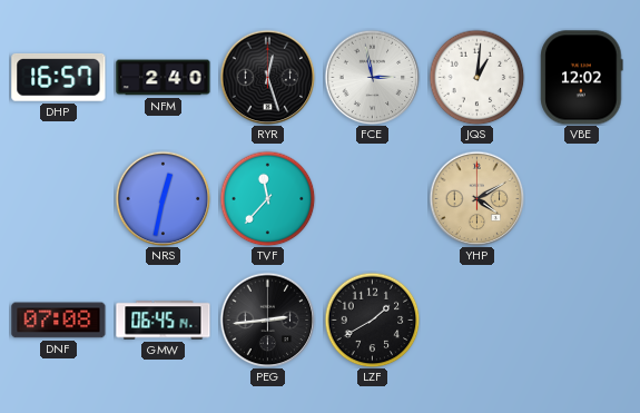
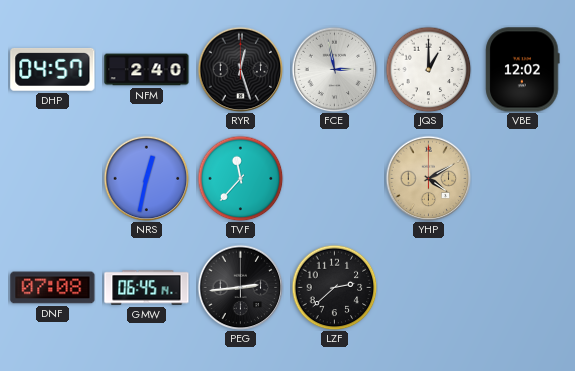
DHP: 16:57 -> 04:57 (53, 69)
JQS: 1:01 -> 1:00 (428, 69)
LZF: 1:40 -> 2:38 (334, 287)
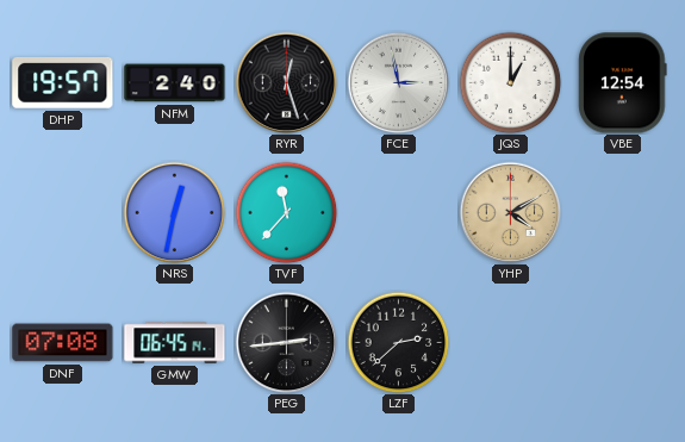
DHP: 04:57 -> 19:57 (63, 82)
VBE: 12:02 -> 12:54 (623, 83)
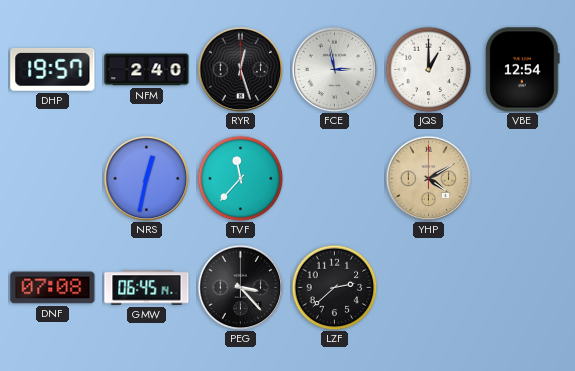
PEG: 2:44 -> 3:23 (240, 287)
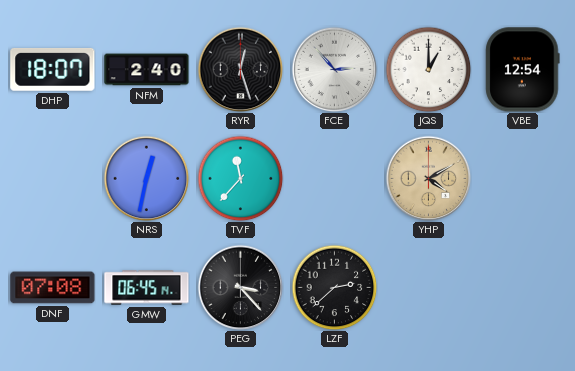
DHP: 19:57 -> 18:07 (53, 69)
FCE: 2:58 -> 2:53 (334, 69)
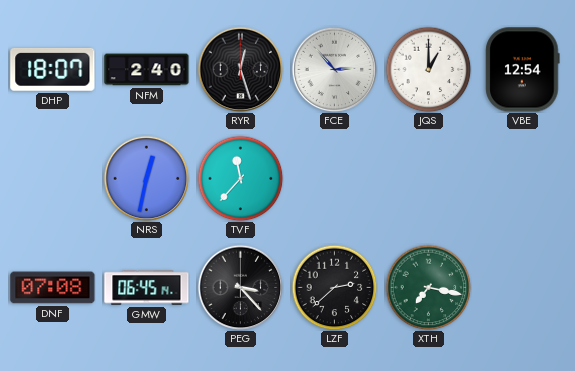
YHP: 4:10 -> none (428, 178)
XTH: none -> 7:17 (428, 287)
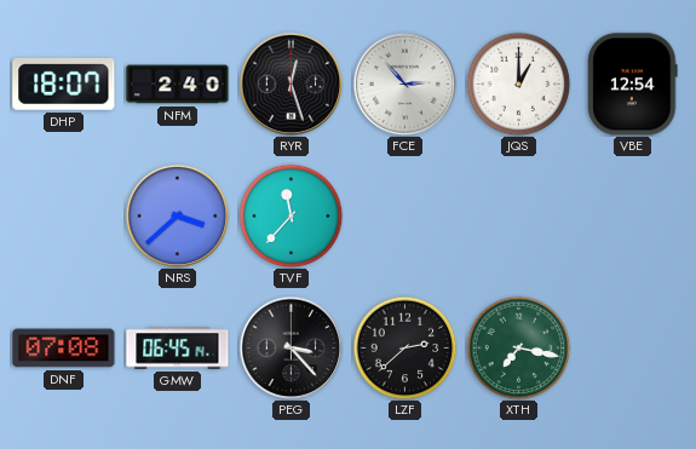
NRS: 12:32 -> 3:38 (177, 215)
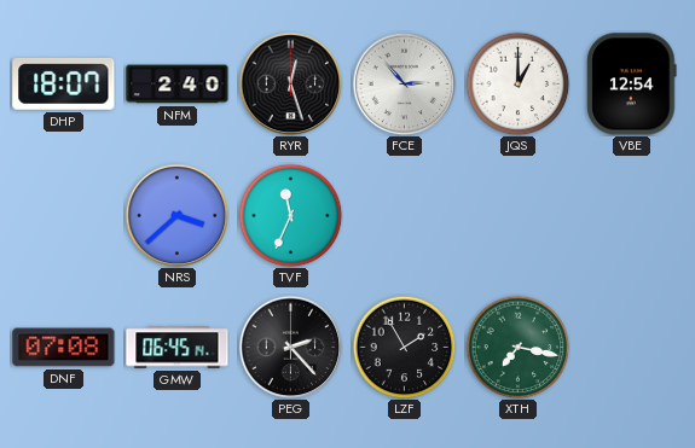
TVF: 11:37 -> 11:34 (290, 215)
PEG: 3:23 -> 2:23 (290, 347)
LZF: 2:38 -> 1:55 (404, 347)
